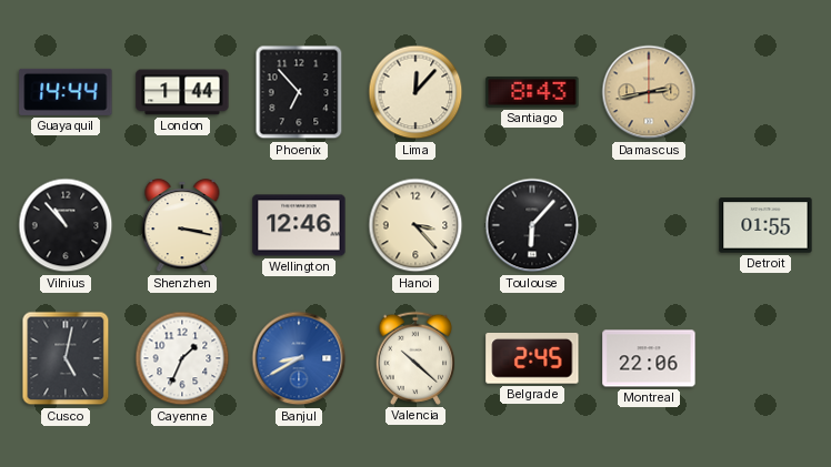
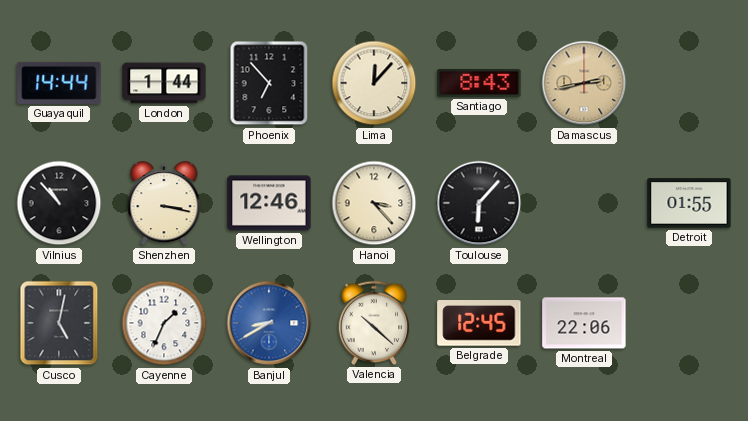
Belgrade: 2:45 -> 12:45 (479, 324)
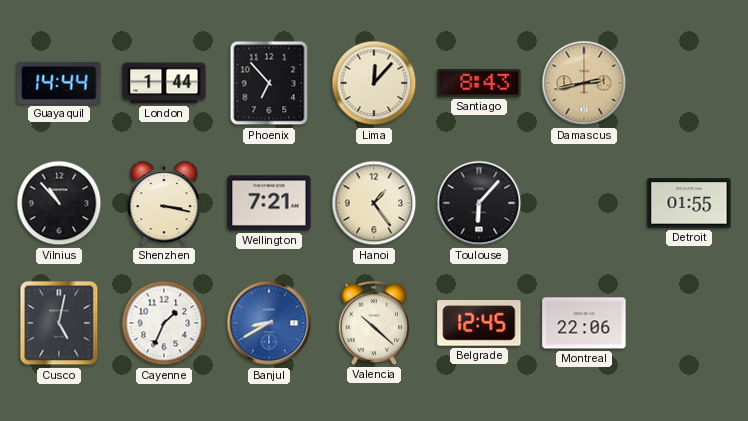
Wellington: 12:46 -> 7:21 (269, 203)
Hanoi: 3:23 -> 1:24 (374, 203)
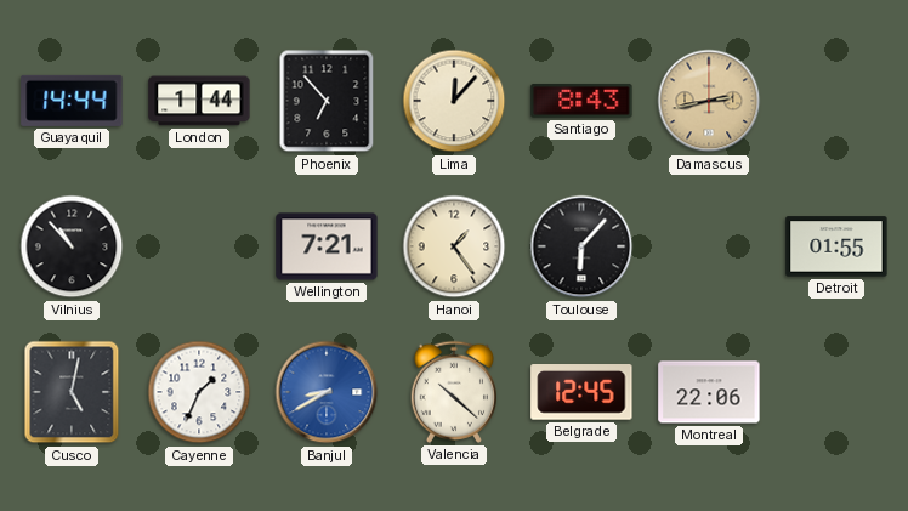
Shenzhen: 3:17 -> none (164, 203)
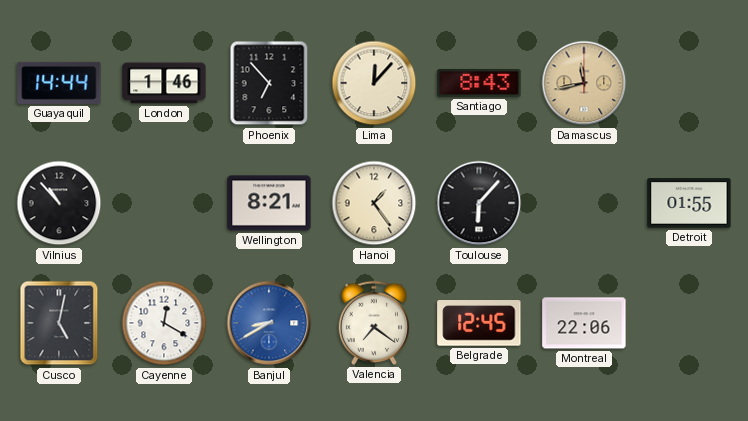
London: 1:44 -> 1:46 (164, 83)
Damascus: 2:43 -> 11:43 (584, 83)
Wellington: 7:21 -> 8:21 (269, 203)
Cayenne: 1:34 -> 12:20 (164, 323)
Valencia: 10:22 -> 7:21 (373, 323)
